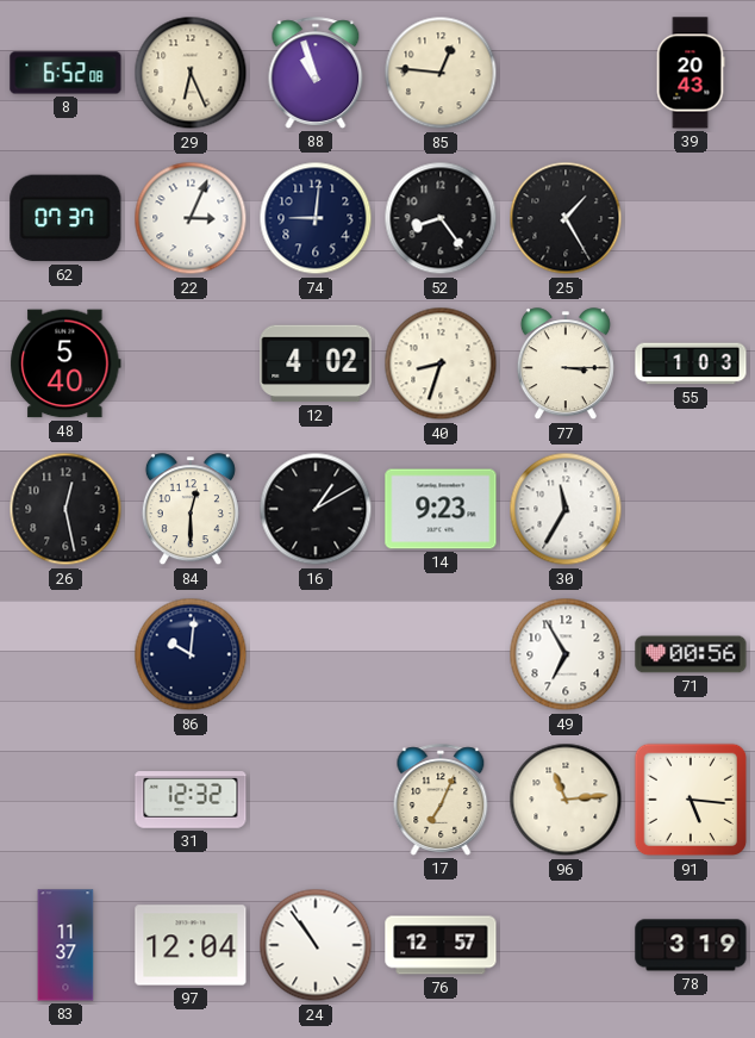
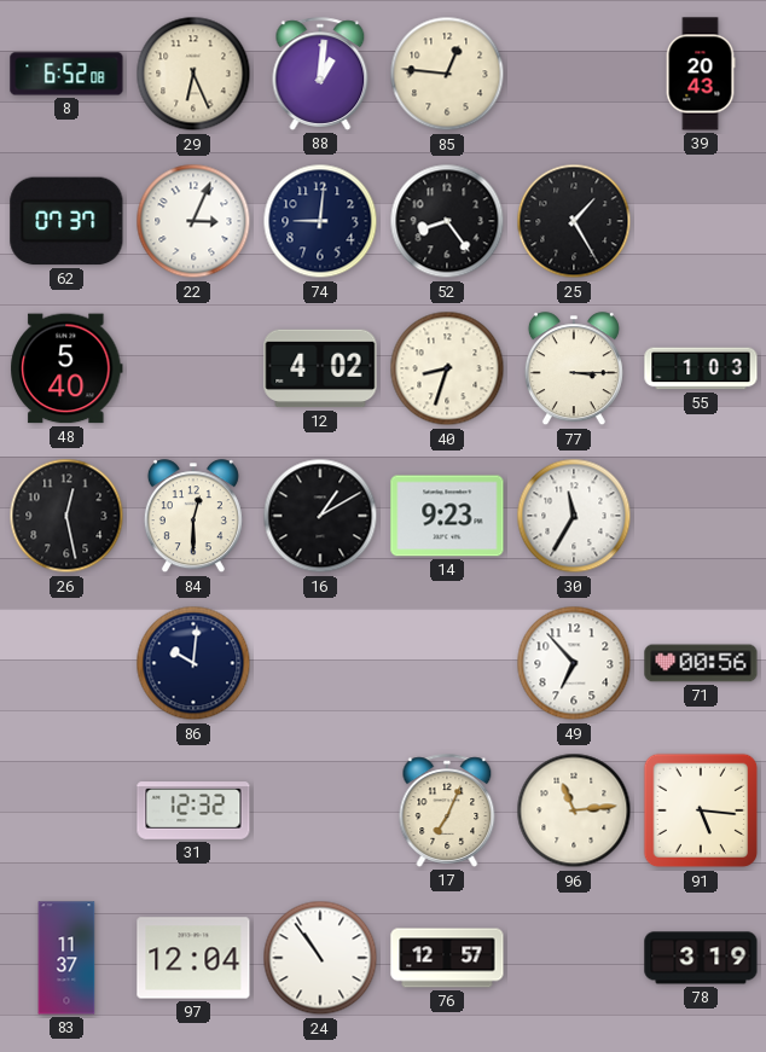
88: 10:57 -> 1:01 (320, 74)
49: 6:55 -> 6:53 (574, 663)
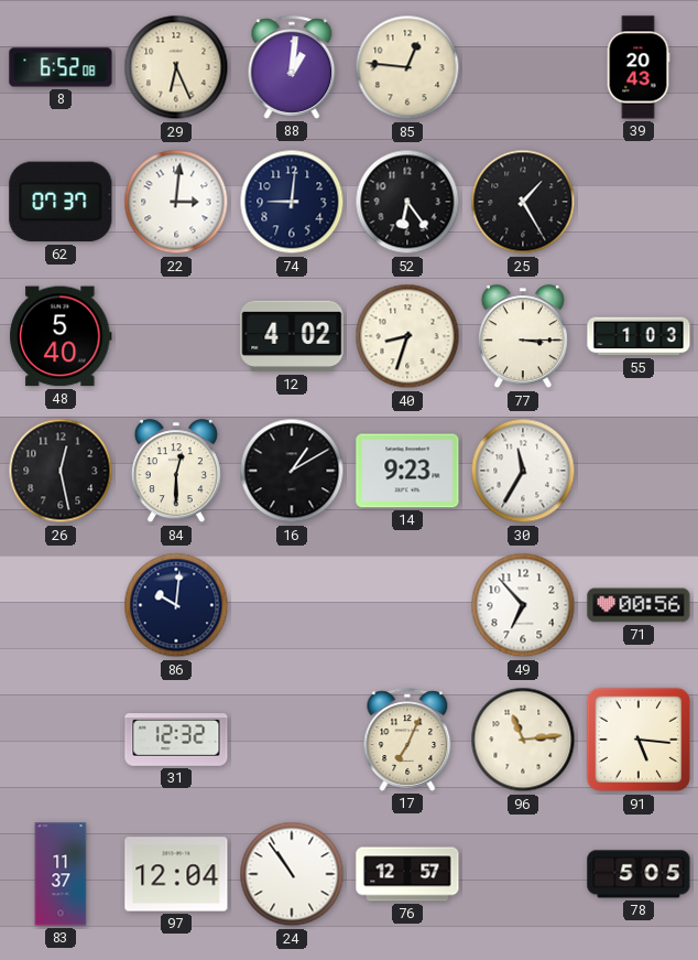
22: 3:04 -> 3:01 (176, 202)
52: 8:24 -> 6:24 (407, 202)
78: 3:19 -> 5:05 (639, 874)
